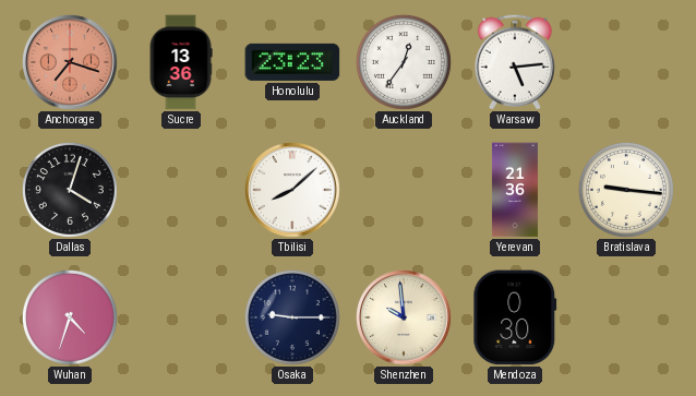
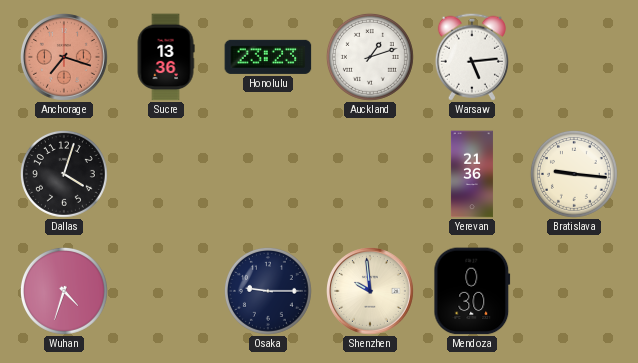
Auckland: 12:36 -> 1:12 (370, 57)
Tbilisi: 8:08 -> none (293, 191)
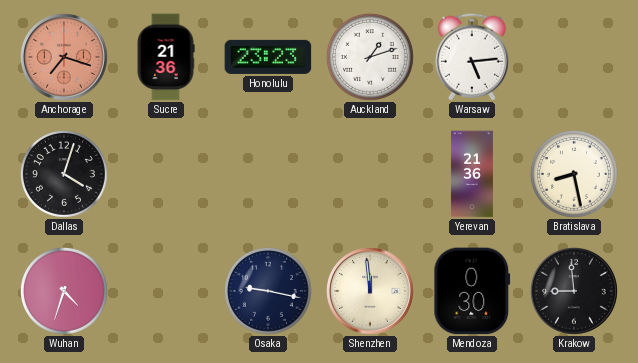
Sucre: 13:36 -> 21:36 (166, 57)
Bratislava: 9:16 -> 8:28 (574, 174)
Osaka: 9:15 -> 9:17 (268, 291)
Shenzhen: 9:59 -> 11:59 (371, 292)
Krakow: none -> 8:59 (575, 292)
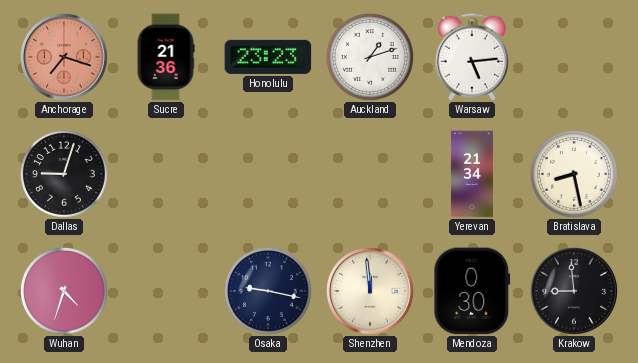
Dallas: 4:03 -> 9:03 (64, 174)
Yerevan: 21:36 -> 21:34 (472, 174)
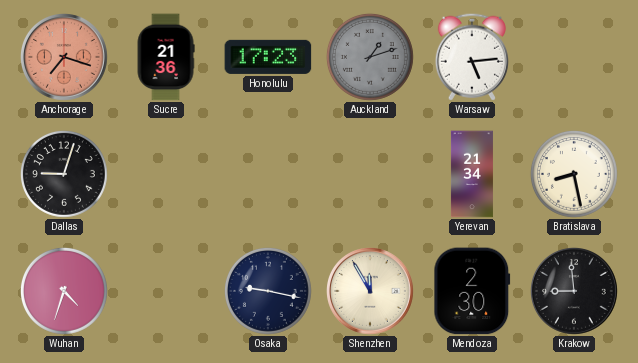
Honolulu: 23:23 -> 17:23 (268, 57)
Auckland dial: white -> grey (370, 57)
Shenzhen: 11:59 -> 11:55 (371, 292)
Mendoza: 0:30 -> 2:30 (472, 291)
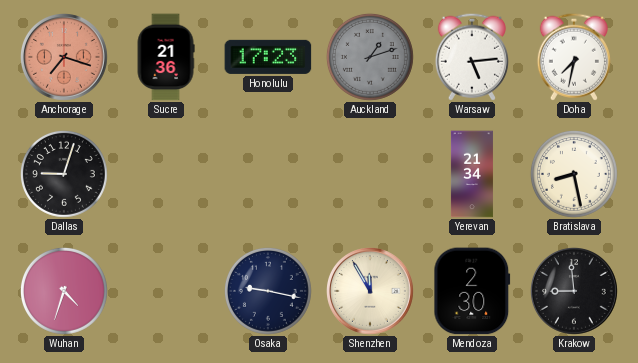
Doha: none -> 7:32 (574, 57)
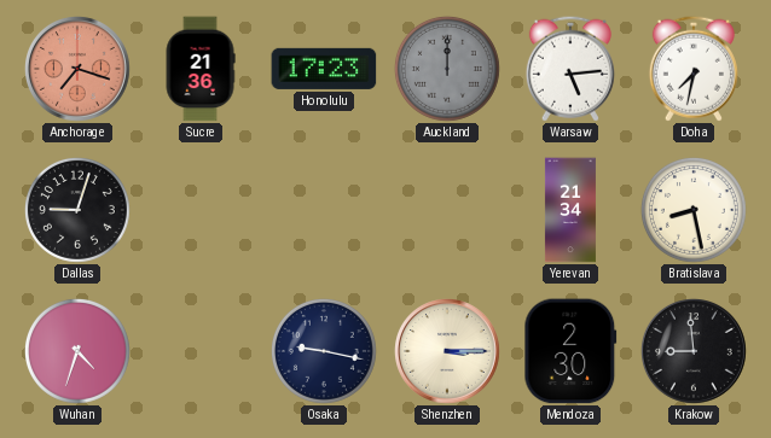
Auckland: 1:12 -> 12:00 (447, 69)
Shenzhen: 11:55 -> 3:15 (448, 352)
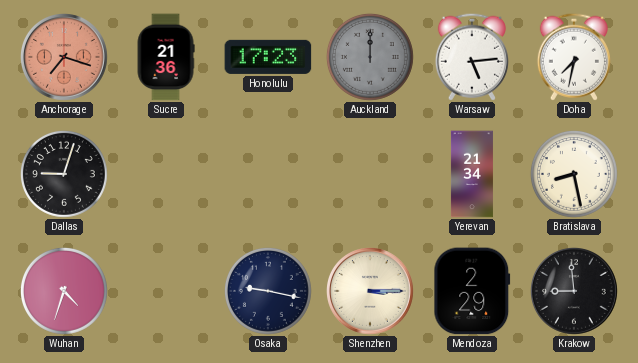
Mendoza: 2:30 -> 2:29 (472, 291)
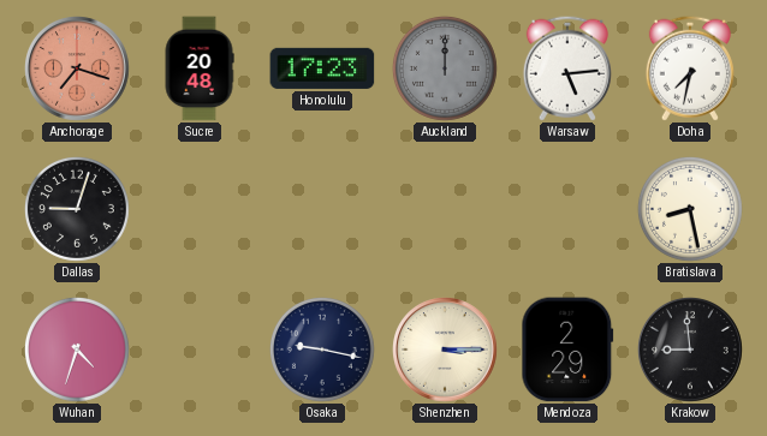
Sucre: 21:36 -> 20:48 (200, 68)
Yerevan: 21:34 -> none (472, 174)
